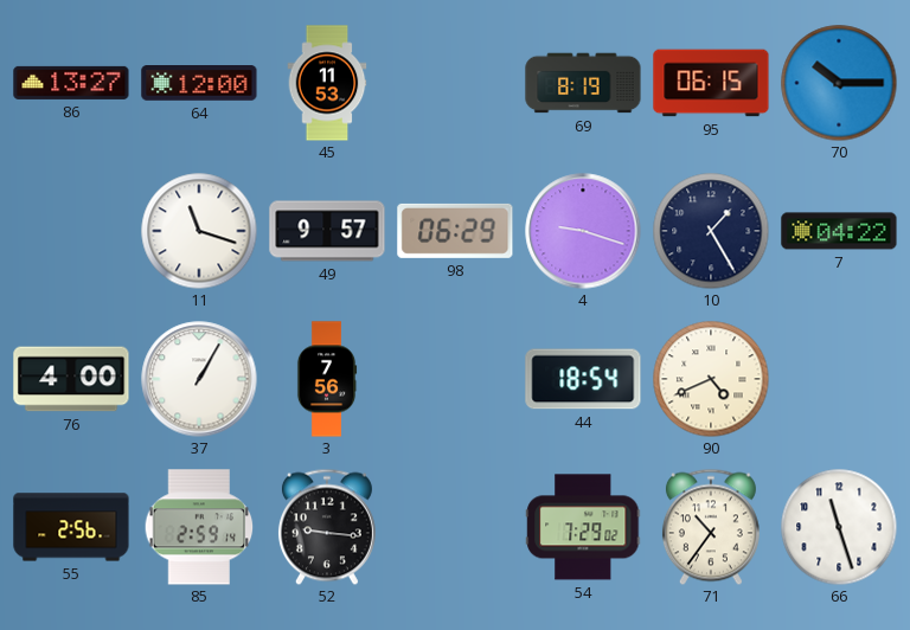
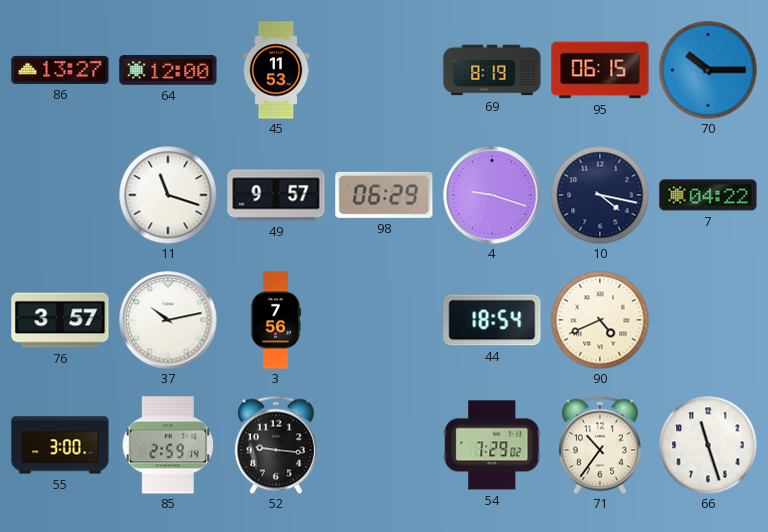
10: 1:25 -> 4:17 (600, 195)
76: 4:00 -> 3:57 (60, 320)
37: 1:05 -> 10:13 (168, 320)
55: 2:56 -> 3:00 (60, 445)
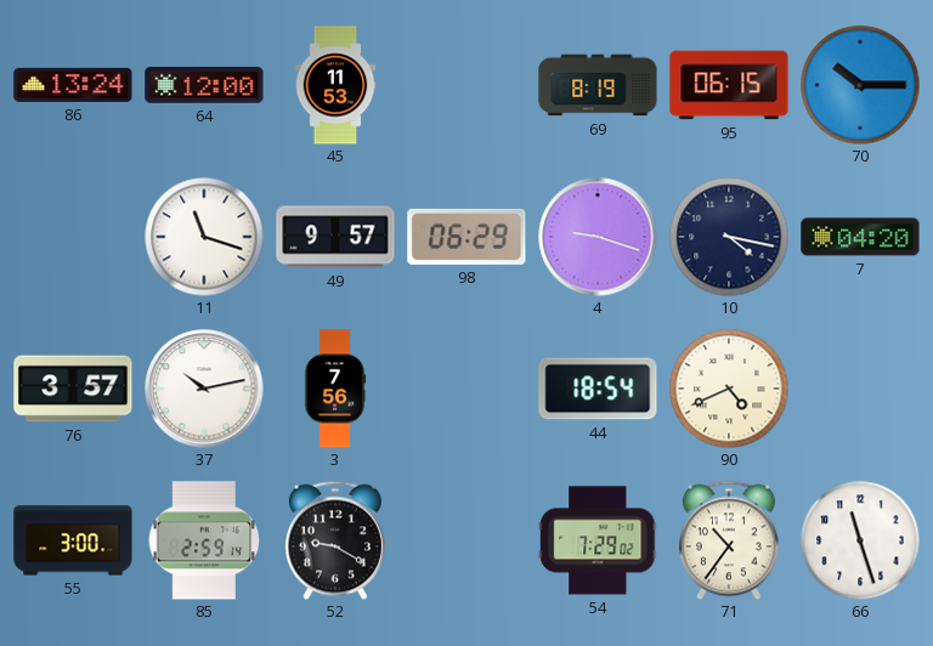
86: 13:27 -> 13:24 (73, 85)
7: 04:22 -> 04:20 (860, 237)
52: 9:16 -> 9:20 (335, 540)
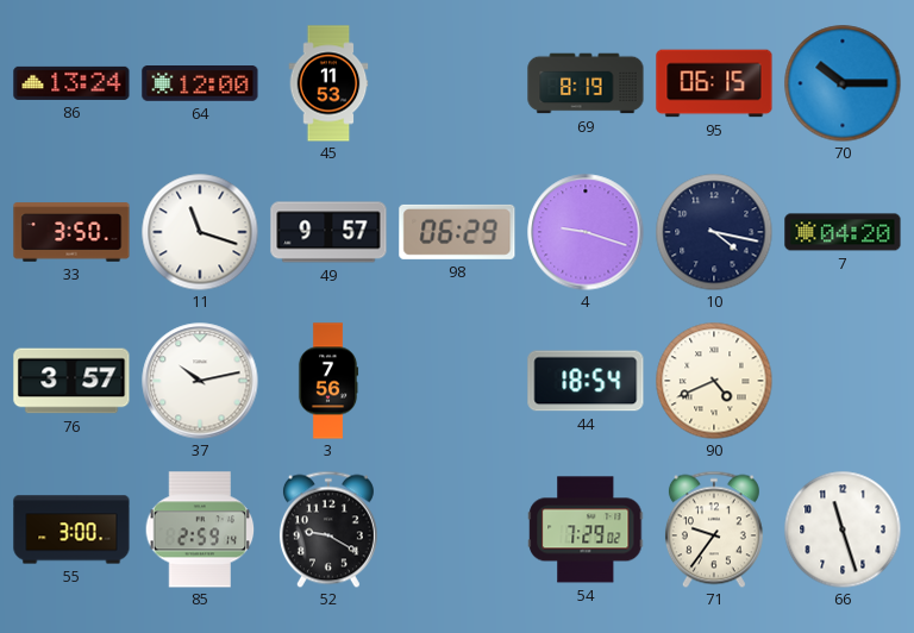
33: none -> 3:50 (71, 232)
71: 10:36 -> 9:36 (714, 529)
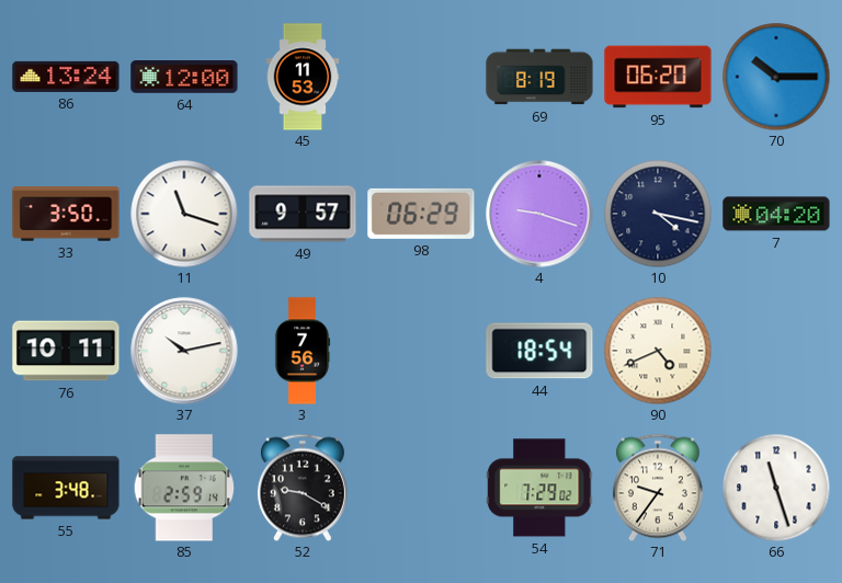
95: 06:15 -> 06:20 (658, 77)
76: 3:57 -> 10:11 (66, 351)
55: 3:00 -> 3:48 (66, 488)
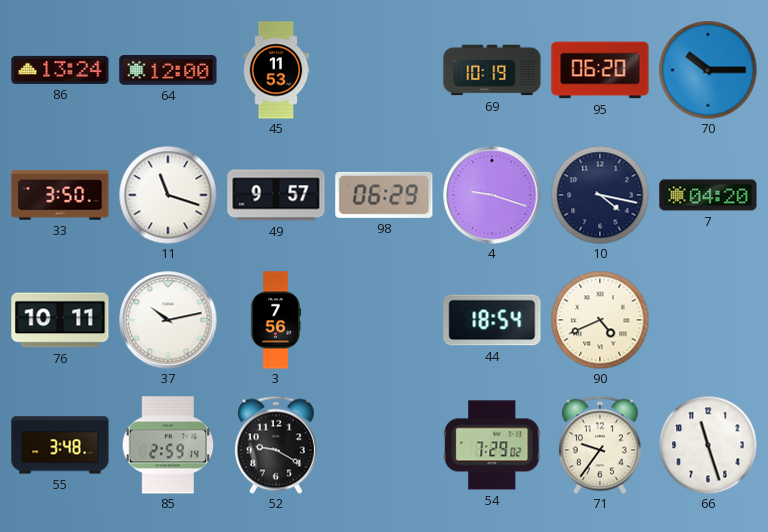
69: 8:19 -> 10:19 (492, 70)
